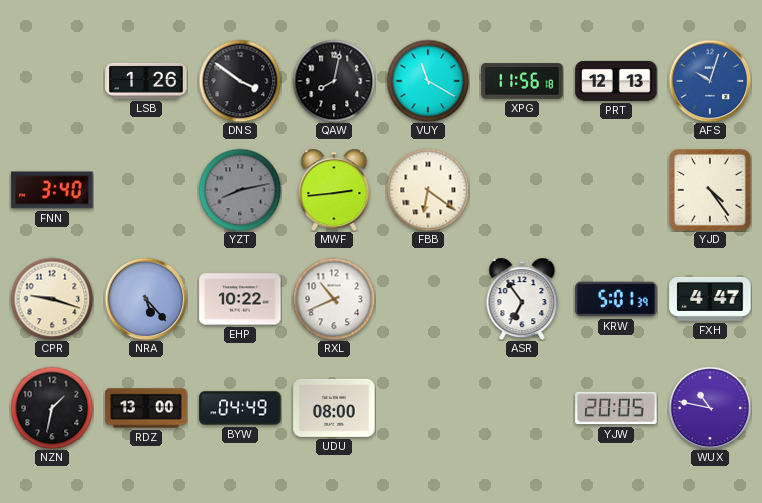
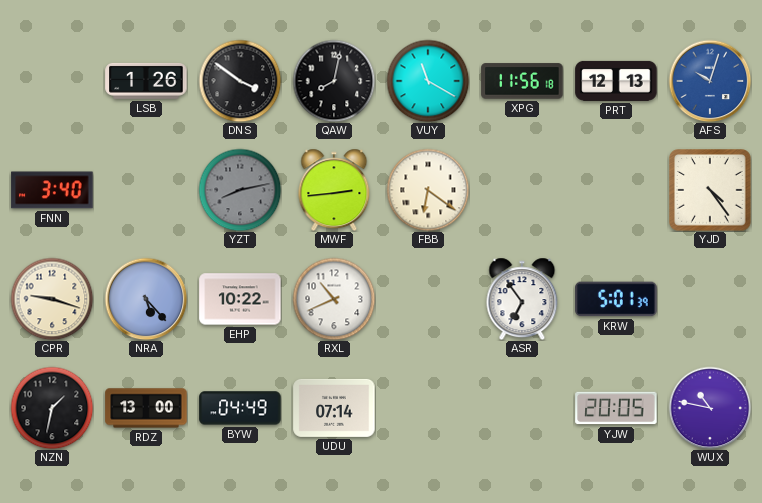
FXH: 4:47 -> none (710, 299)
UDU: 08:00 -> 07:14 (334, 408)
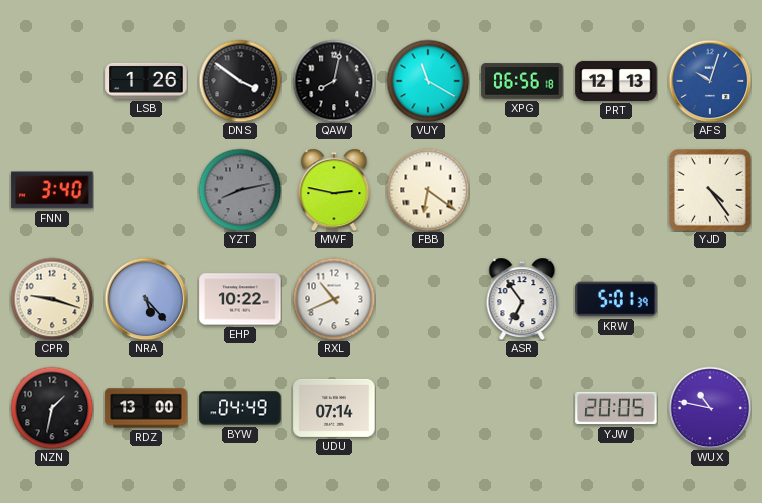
XPG: 11:56 -> 06:56 (522, 81)
MWF: 2:44 -> 2:47 (334, 190)
